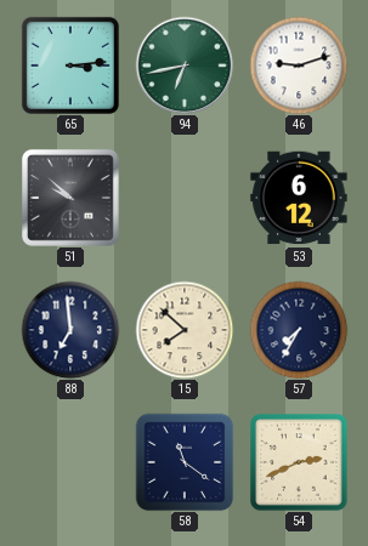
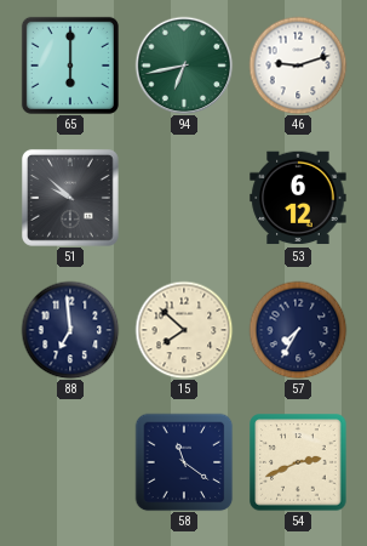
65: 3:14 -> 6:00 (70, 66)
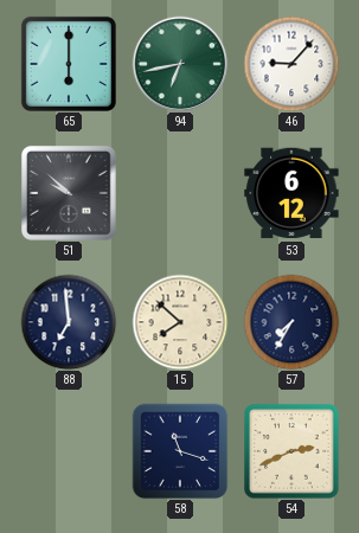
46: 9:12 -> 9:07 (291, 64)
58: 11:21 -> 11:18 (180, 451)
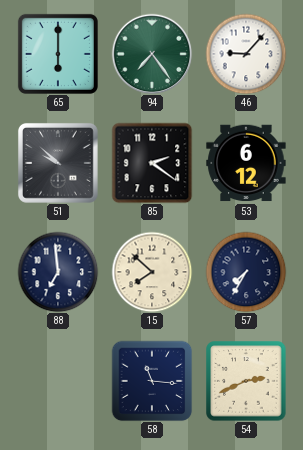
94: 6:43 -> 7:24 (152, 54)
85: none -> 2:21 (152, 163)
58: 11:18 -> 11:16 (152, 381)
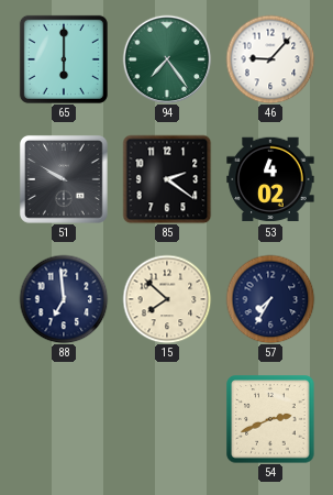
51: 9:52 -> 9:50 (64, 179)
53: 6:12 -> 4:02 (270, 179)
58: 11:16 -> none (152, 381)
